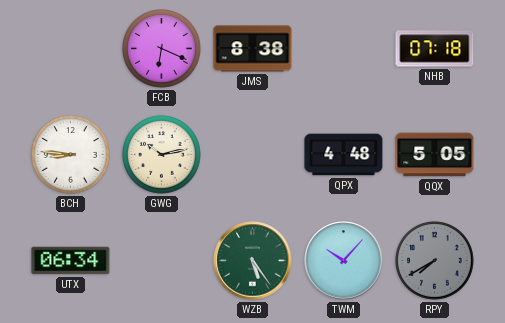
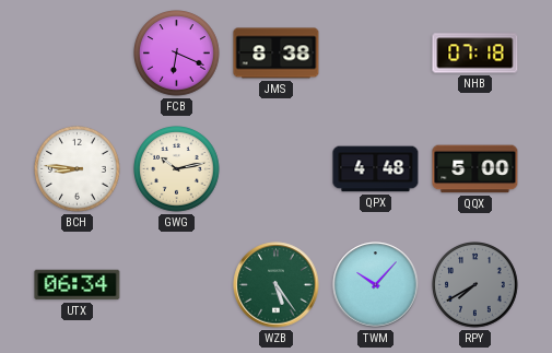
QQX: 5:05 -> 5:00 (475, 169)
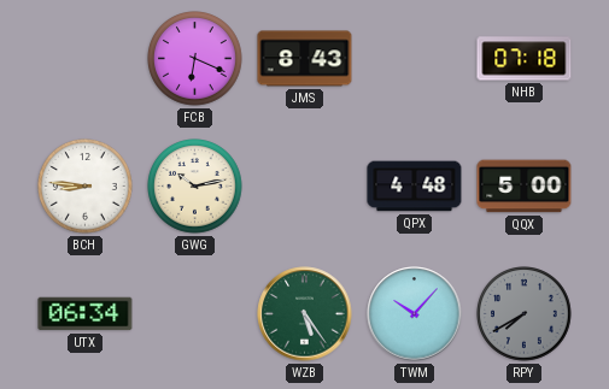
JMS: 8:38 -> 8:43 (305, 59)
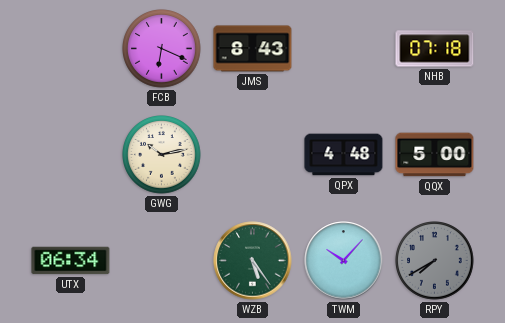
BCH: 8:46 -> none (86, 187)
